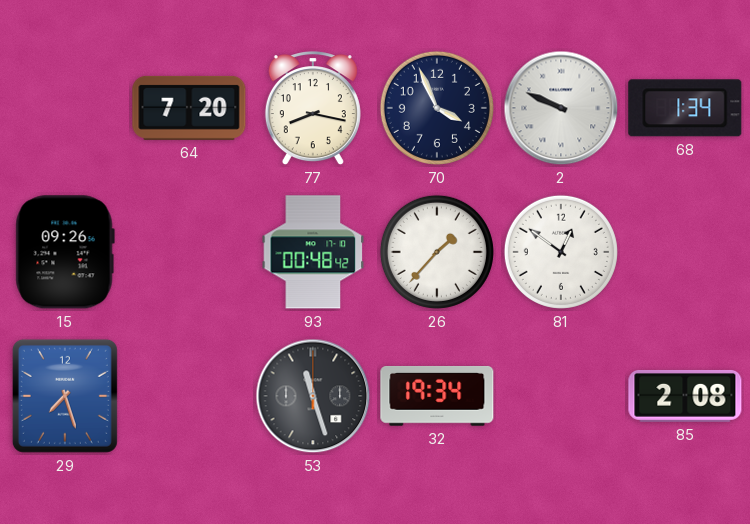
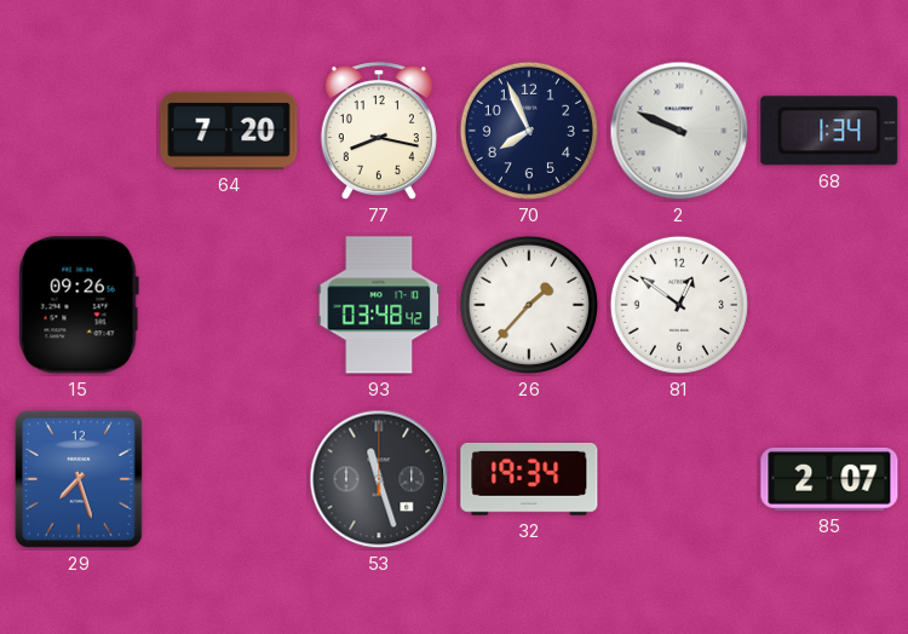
70: 3:56 -> 7:56 (529, 131)
93: 00:48 -> 03:48 (379, 305)
85: 2:08 -> 2:07 (829, 479)
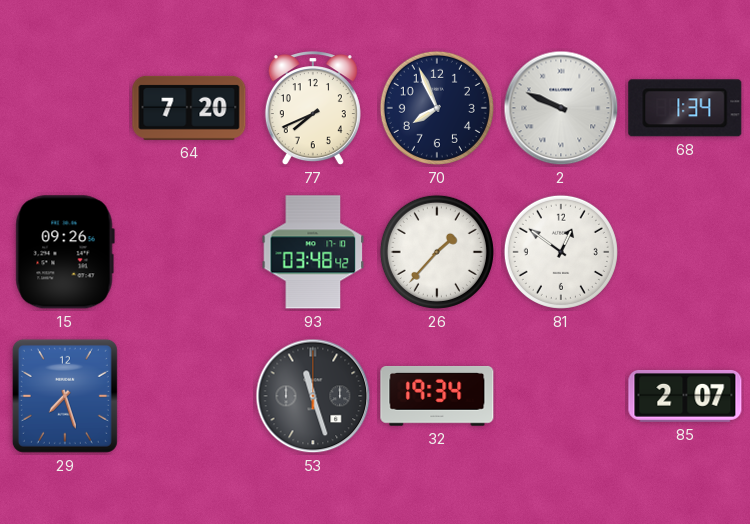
77: 8:17 -> 7:41 (313, 109)
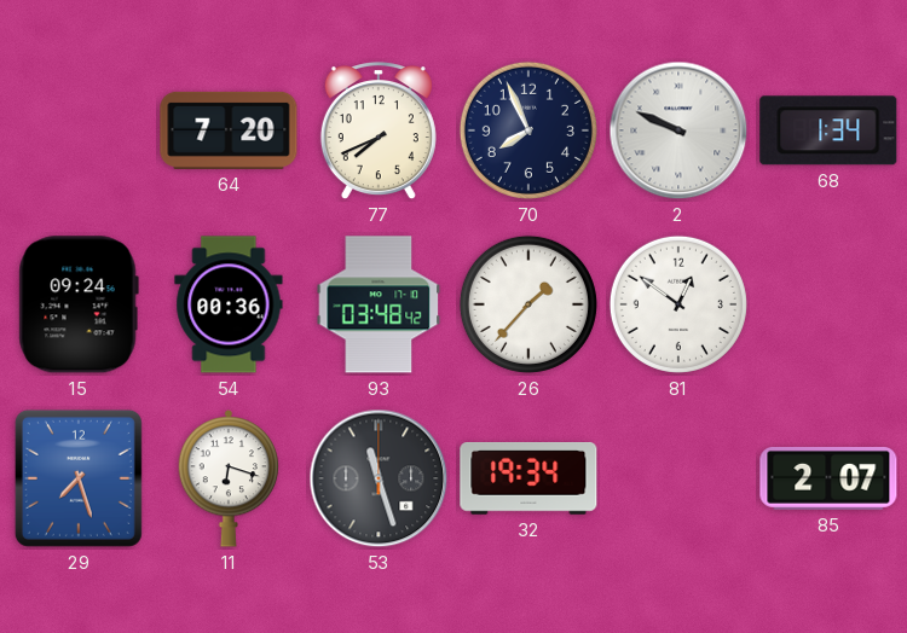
15: 09:26 -> 09:24 (79, 304)
54: none -> 00:36 (229, 304)
11: none -> 6:18 (229, 480)
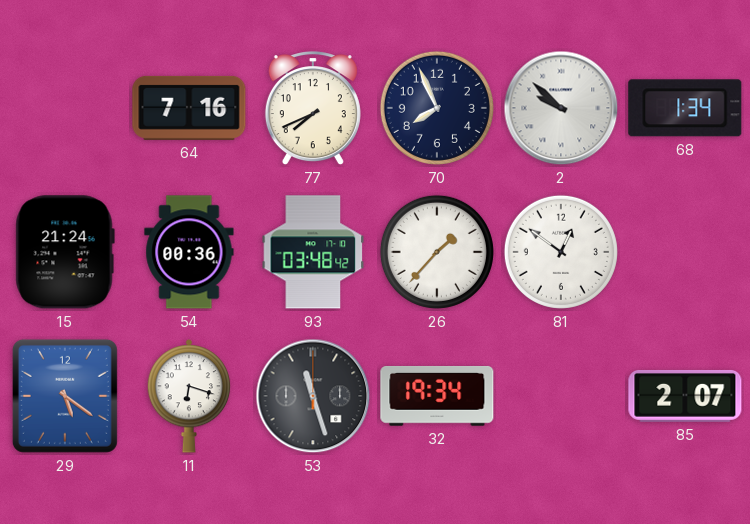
64: 7:20 -> 7:16 (189, 108)
2: 9:49 -> 9:52 (561, 108)
15: 09:24 -> 21:24 (65, 252)
29: 7:27 -> 5:21 (65, 396)
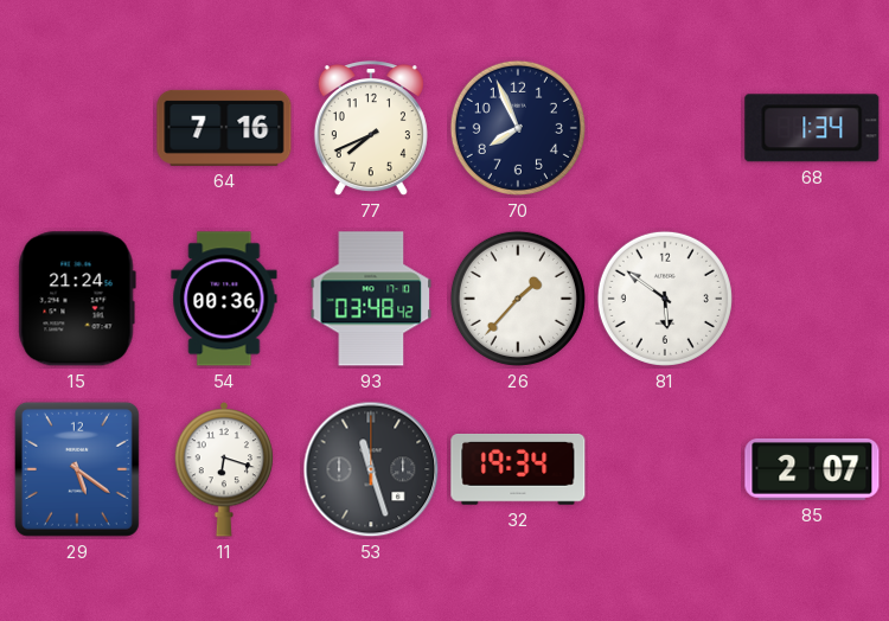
2: 9:52 -> none (561, 108)
81: 12:51 -> 5:51 (665, 299)
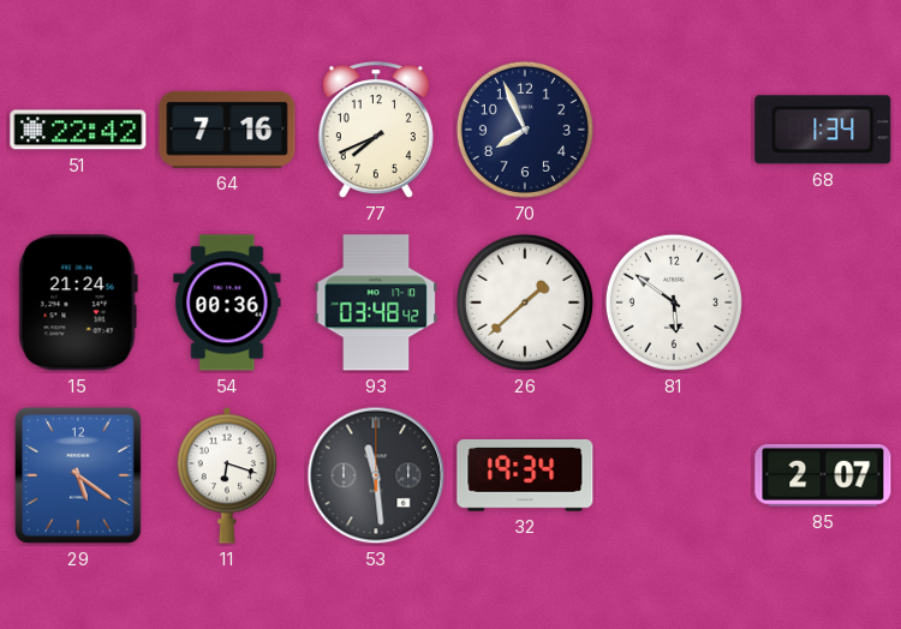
51: none -> 22:42 (78, 130)
26: 1:37 -> 1:38 (525, 302)
53: 11:27 -> 11:29 (376, 475)
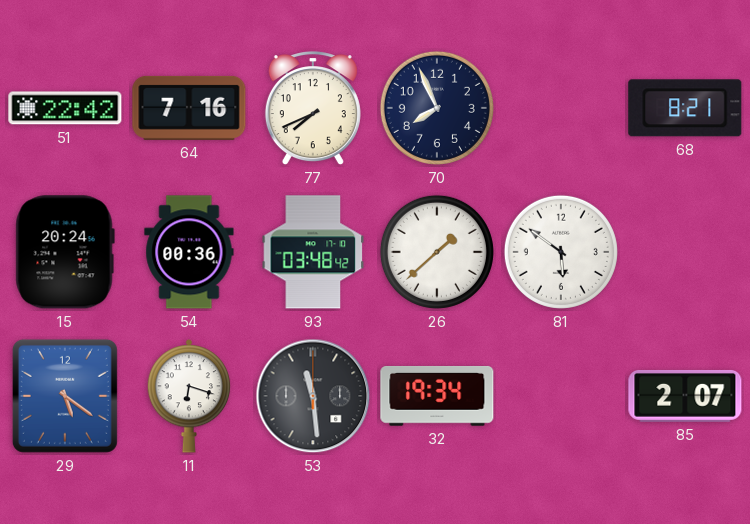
68: 1:34 -> 8:21 (685, 108)
15: 21:24 -> 20:24 (65, 252)
